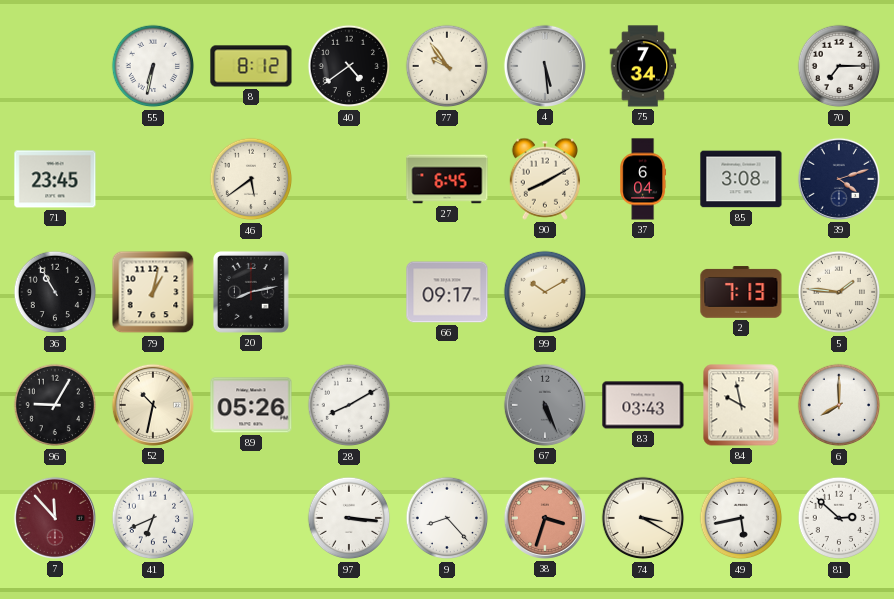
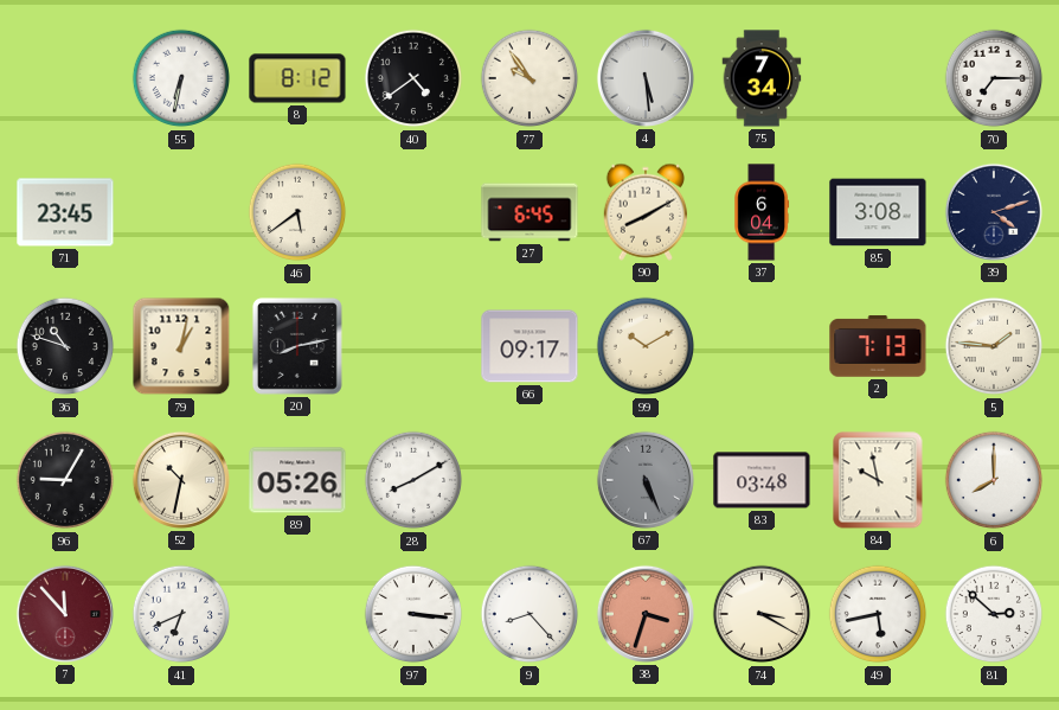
36: 10:55 -> 10:48 (65, 346)
83: 03:43 -> 03:48 (762, 480)
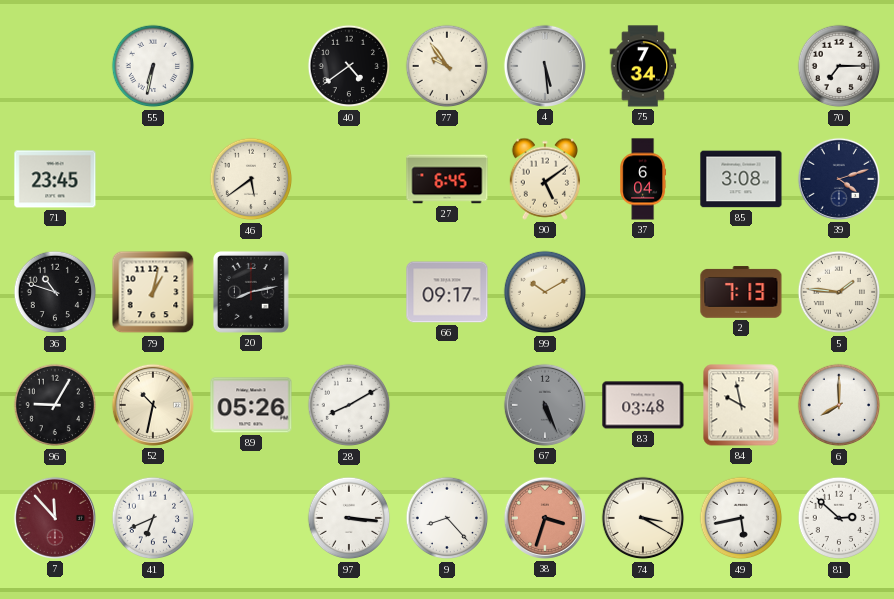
8: 8:12 -> none (297, 78)
90: 8:10 -> 5:09 (544, 179)
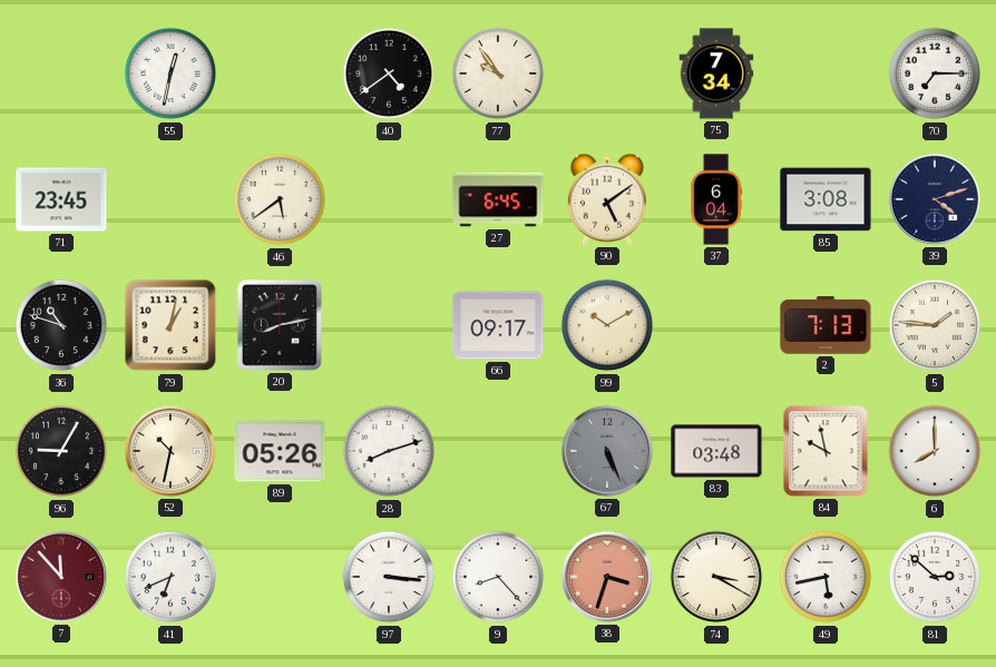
55: 6:32 -> 12:32 (170, 73)
4: 5:29 -> none (545, 66)
28: 8:10 -> 8:12 (389, 451)
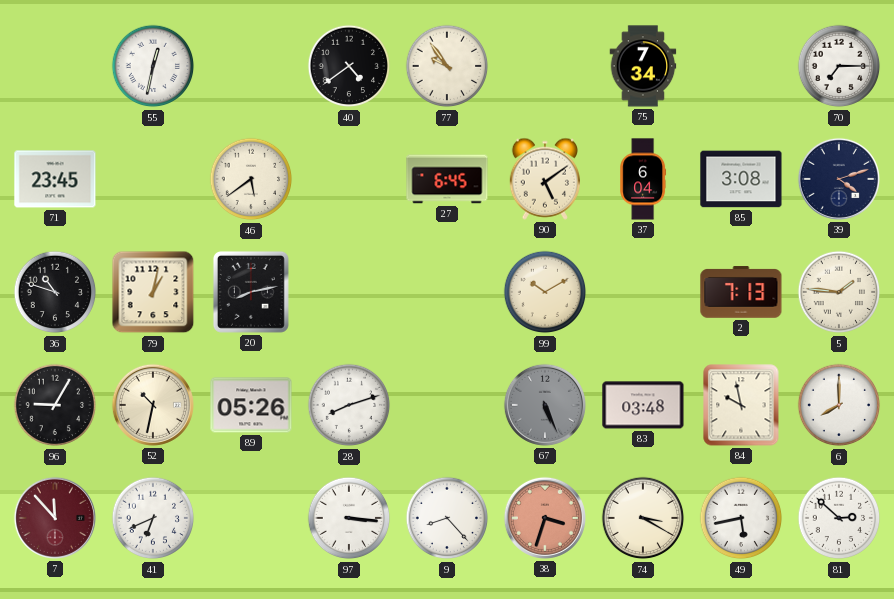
66: 09:17 -> none (498, 325)
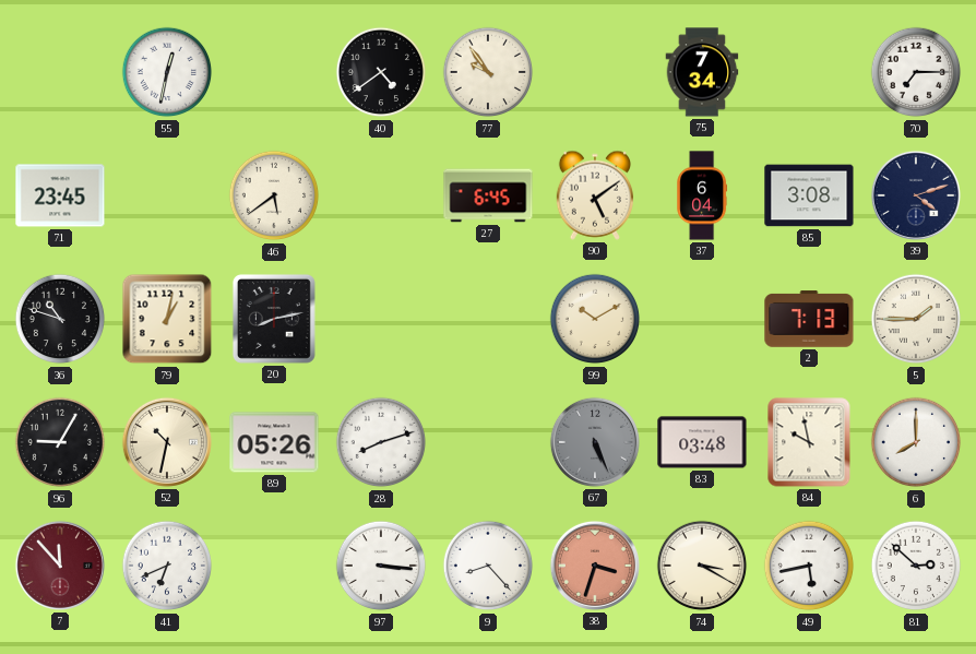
5: 1:46 -> 1:45 (916, 319)
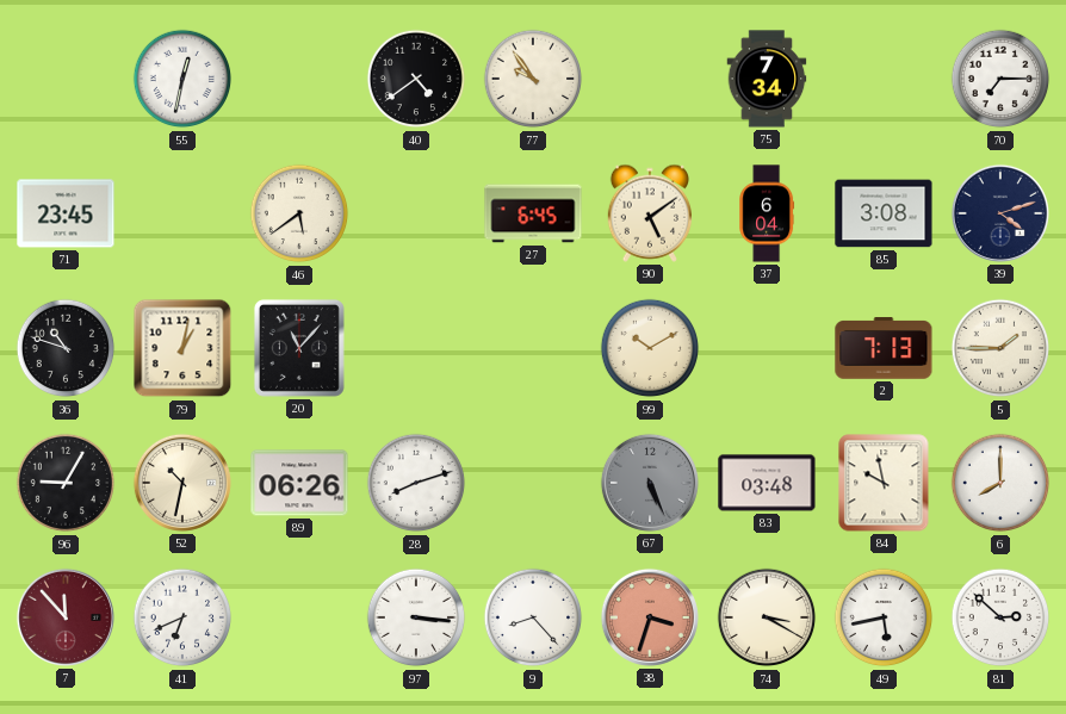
20: 8:13 -> 11:07 (299, 348)
89: 05:26 -> 06:26 (299, 483)
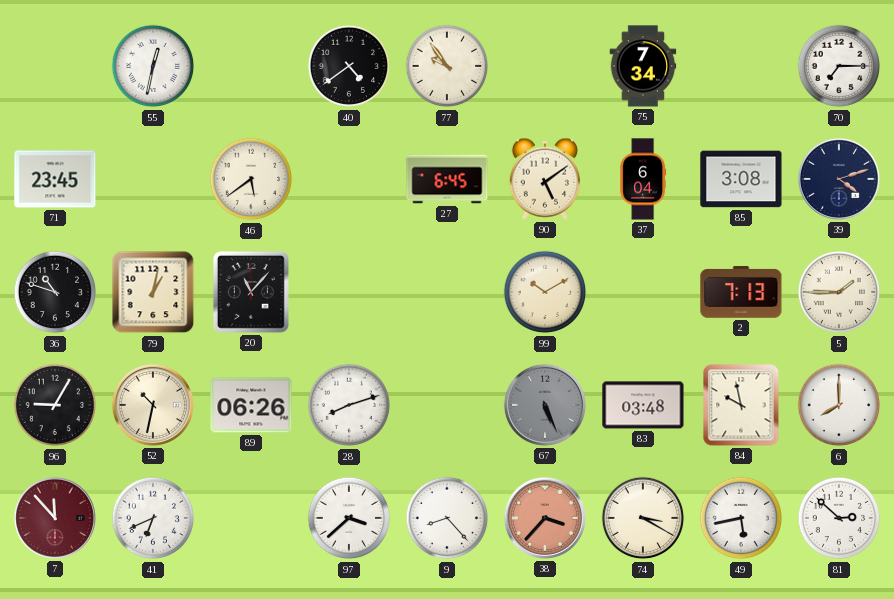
97: 3:16 -> 3:38 (349, 518)
38: 3:33 -> 3:37 (545, 518)
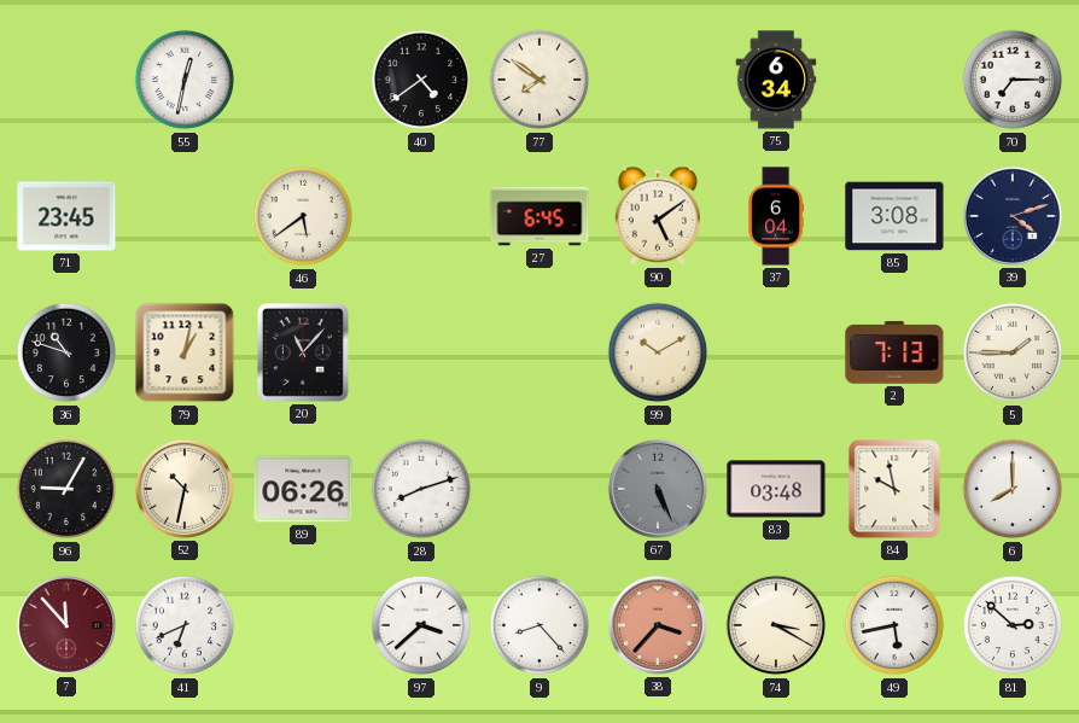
77: 9:54 -> 7:51 (539, 80)
75: 7:34 -> 6:34 (776, 80)
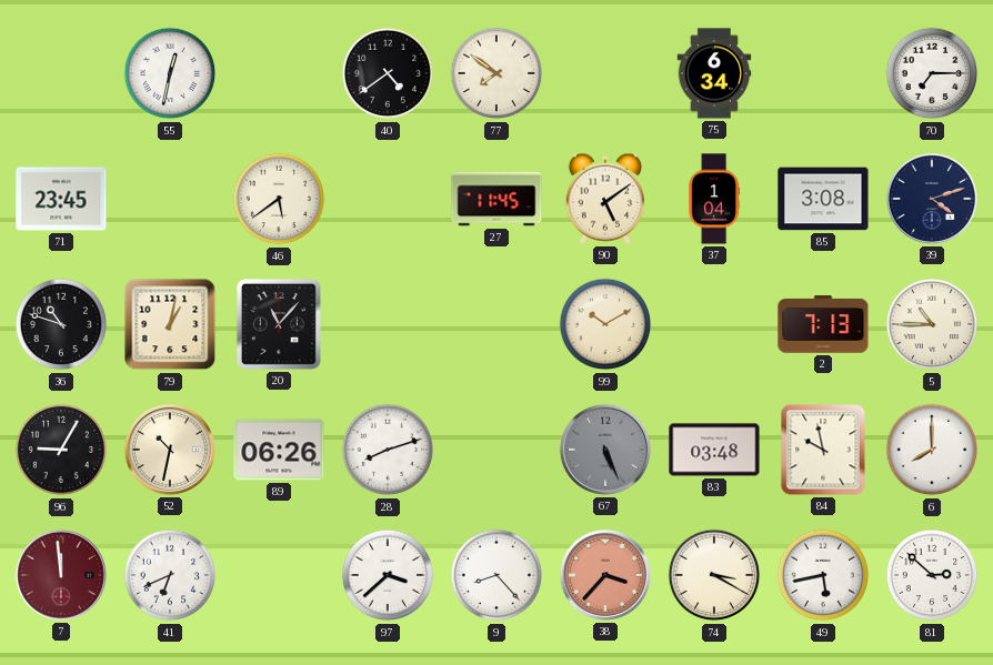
27: 6:45 -> 11:45 (496, 199)
37: 6:04 -> 1:04 (714, 199)
5: 1:45 -> 10:45 (932, 324)
7: 11:53 -> 11:59 (61, 575)
